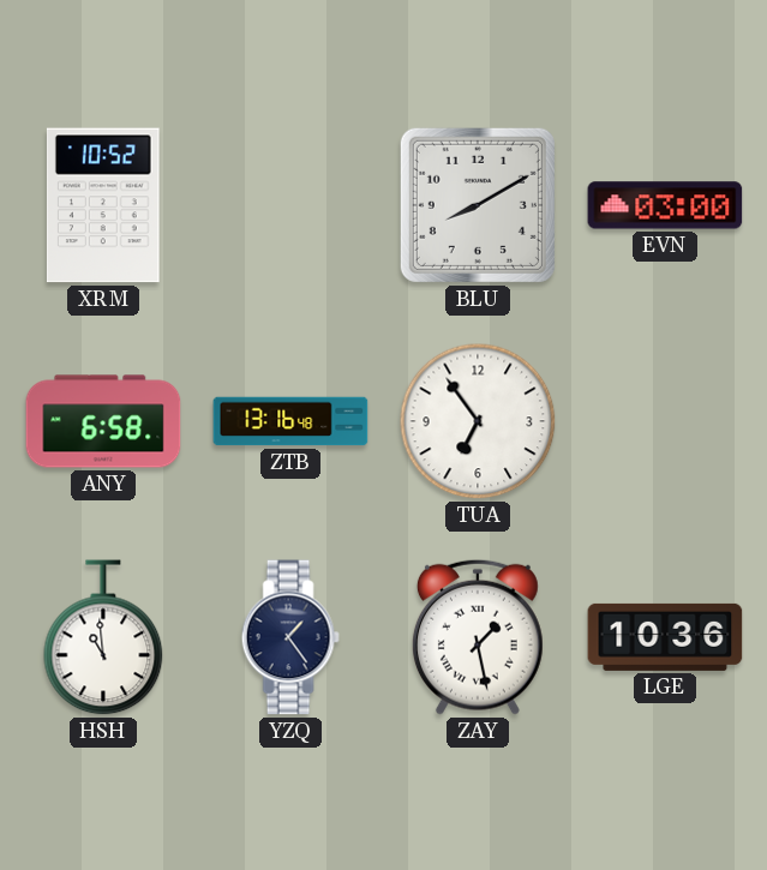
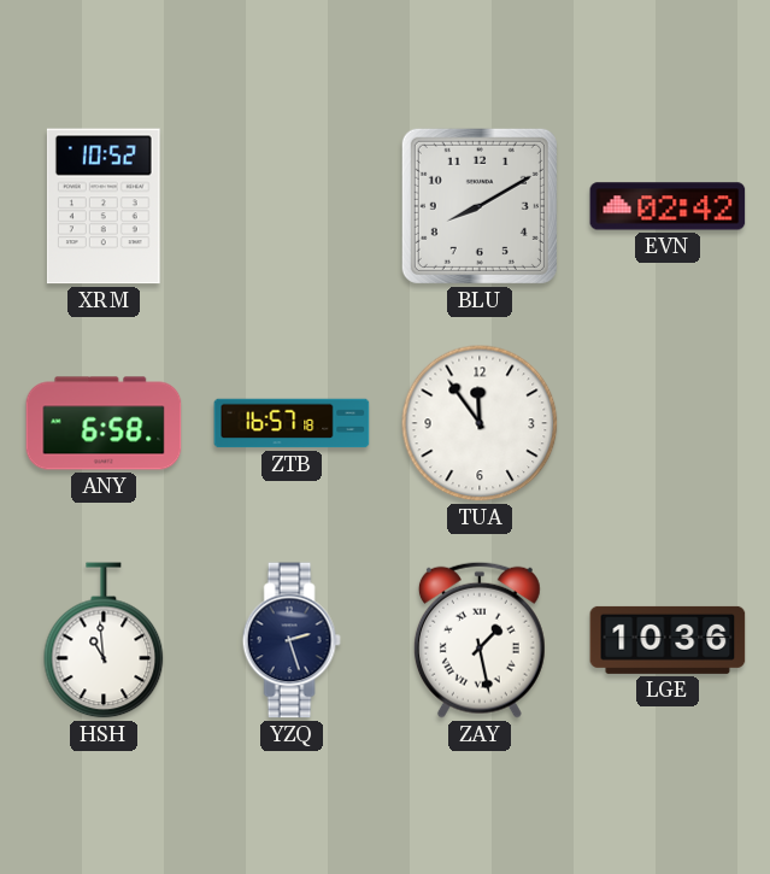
EVN: 03:00 -> 02:42 (668, 206)
ZTB: 13:16 -> 16:57 (292, 423)
TUA: 6:54 -> 11:54 (480, 423)
YZQ: 1:24 -> 2:27 (292, 640)
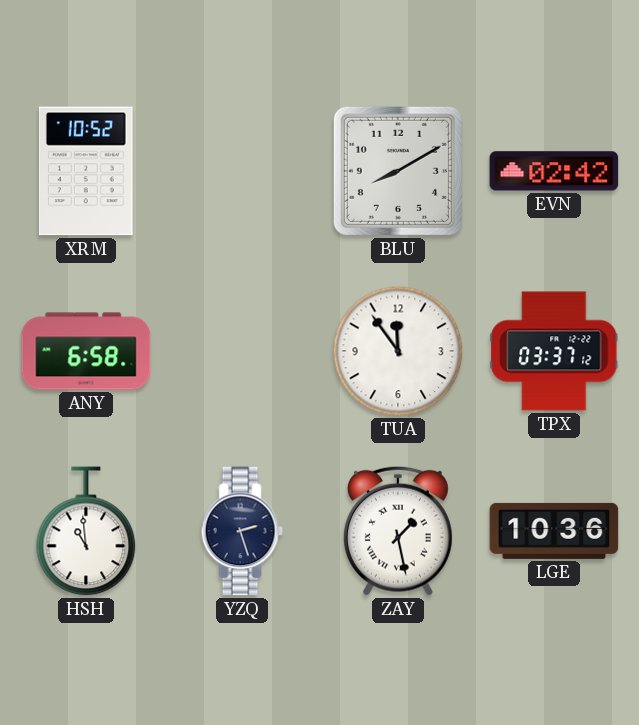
ZTB: 16:57 -> none (292, 423)
TPX: none -> 03:37 (554, 351)
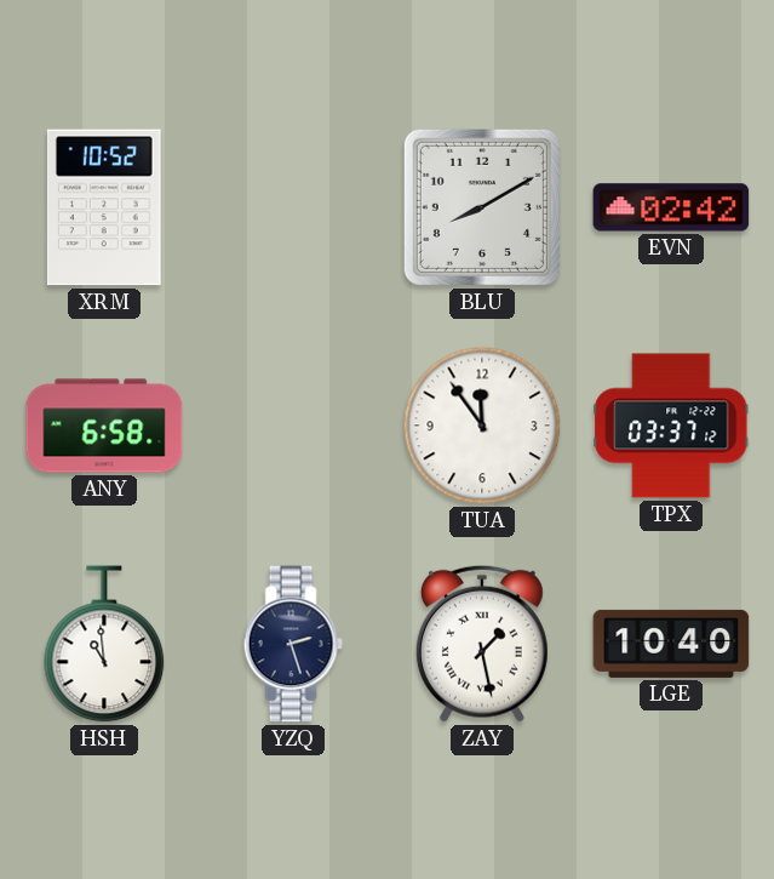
LGE: 10:36 -> 10:40 (671, 644)
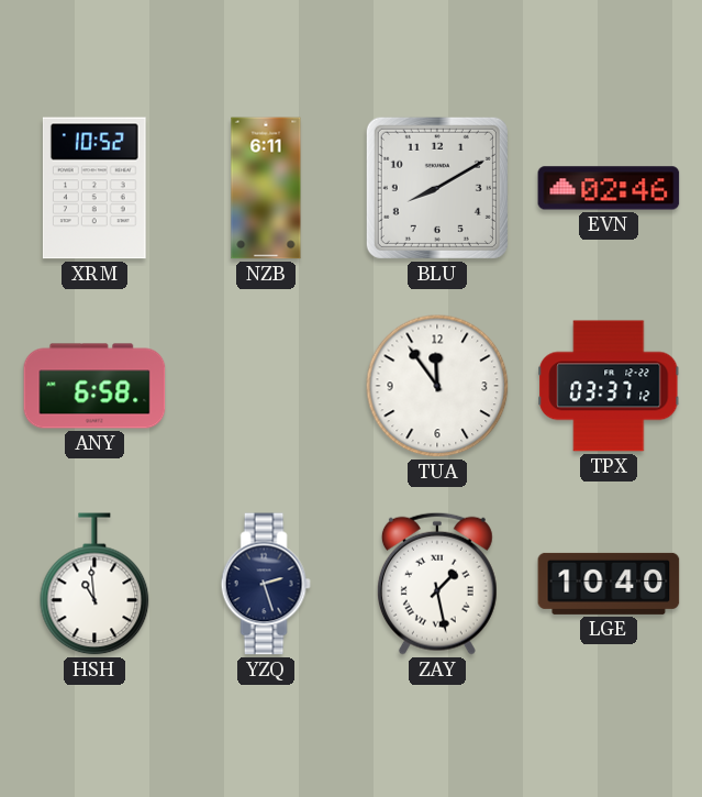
NZB: none -> 6:11 (266, 188)
EVN: 02:42 -> 02:46 (609, 188)
